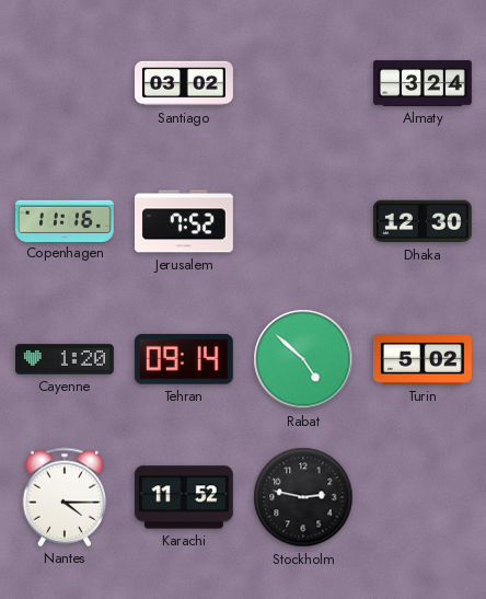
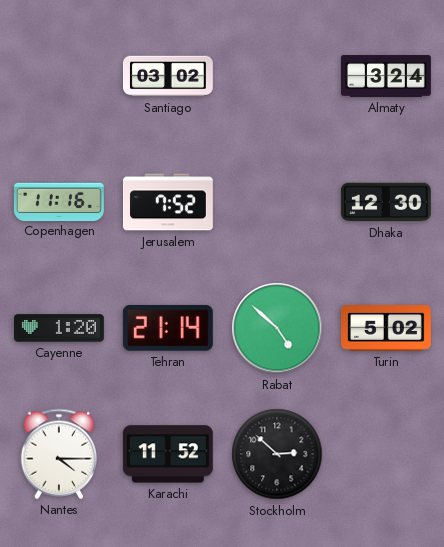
Tehran: 09:14 -> 21:14 (168, 328)
Stockholm: 2:47 -> 2:52 (277, 454)
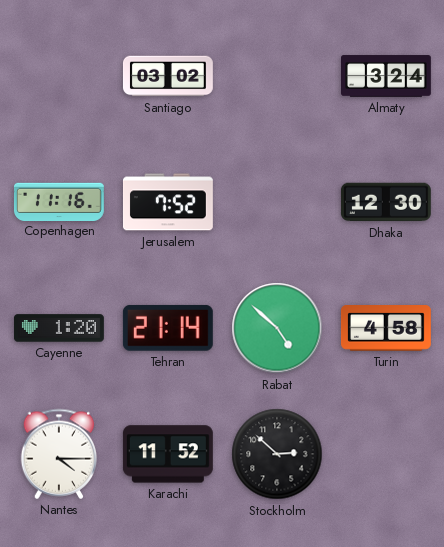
Turin: 5:02 -> 4:58 (386, 329)
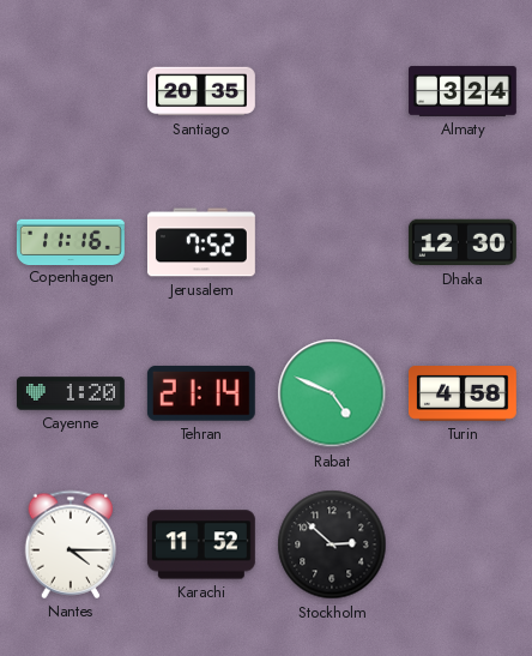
Santiago: 03:02 -> 20:35 (201, 91)
Rabat: 4:52 -> 4:49 (332, 393)
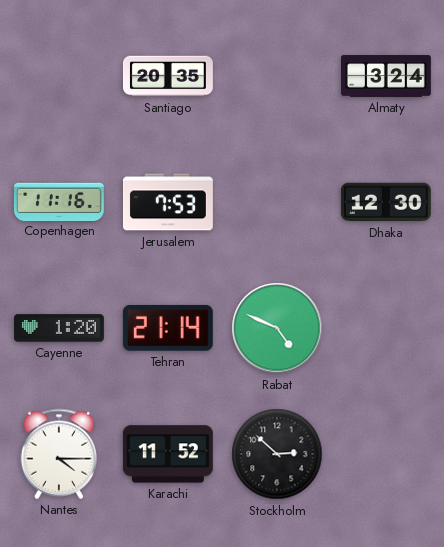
Jerusalem: 7:52 -> 7:53 (168, 202)
Turin: 4:58 -> none (463, 395)
